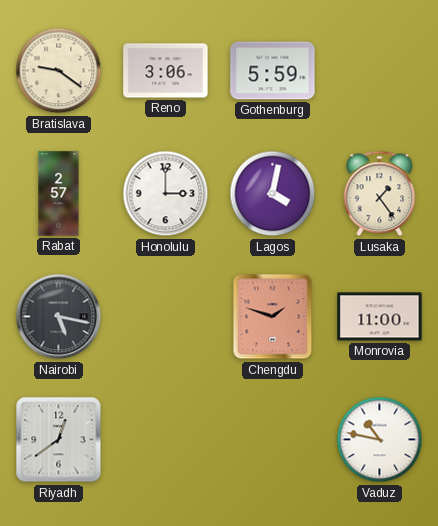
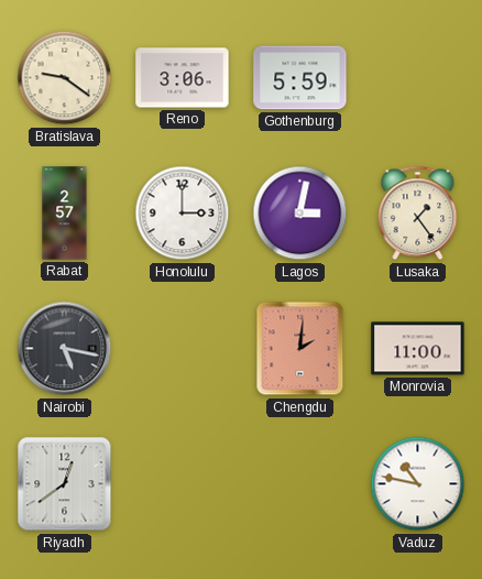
Lagos: 4:02 -> 3:02 (300, 214)
Chengdu: 1:48 -> 2:01 (300, 349)
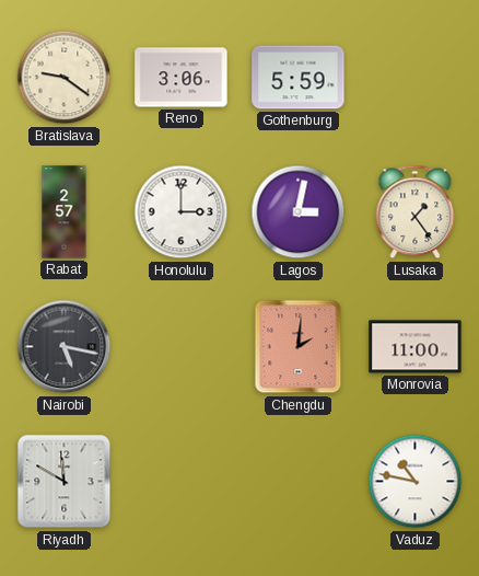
Riyadh: 12:39 -> 11:50 (65, 482)
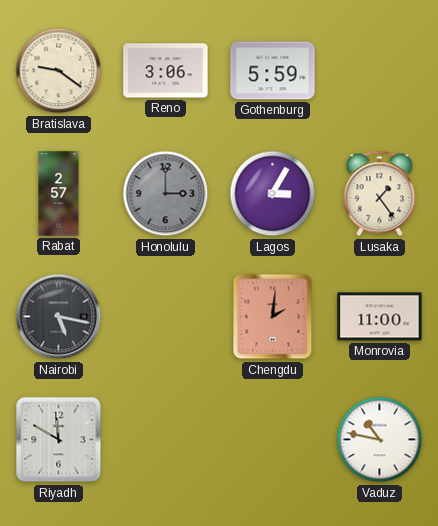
Honolulu dial: white -> grey (166, 194)
Lagos: 3:02 -> 3:05 (273, 194)
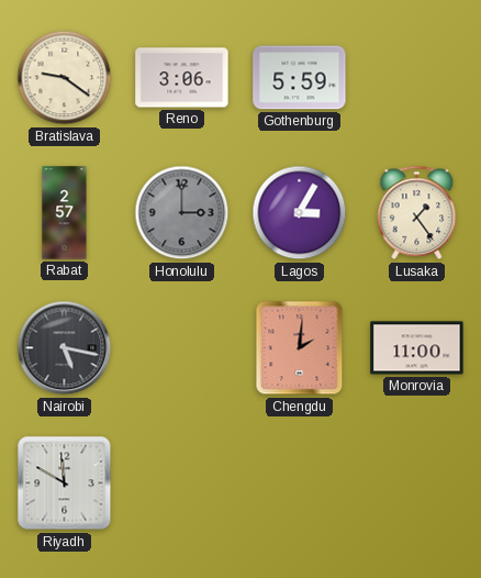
Vaduz: 10:47 -> none (380, 440)
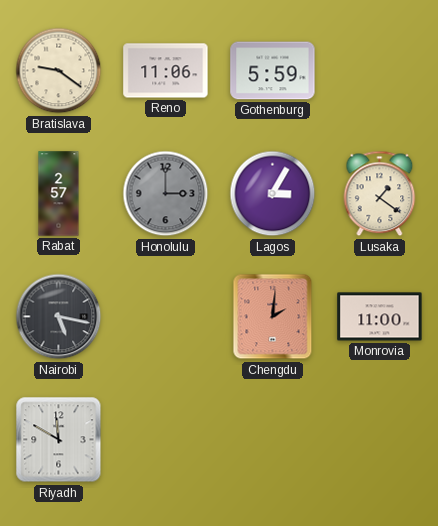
Reno: 3:06 -> 11:06 (166, 71)
Lusaka: 1:24 -> 1:21 (380, 194)
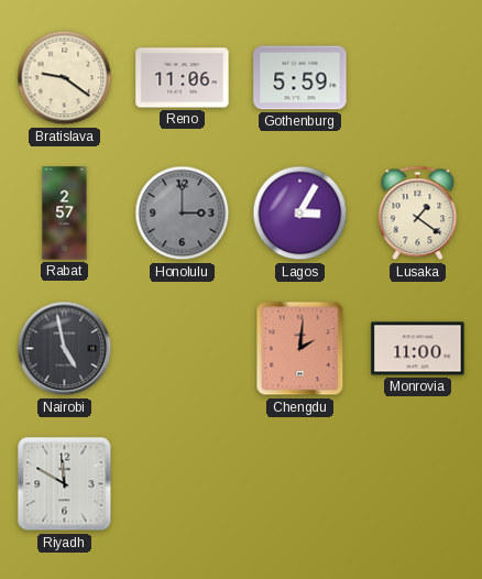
Nairobi: 5:17 -> 4:58 (65, 349)
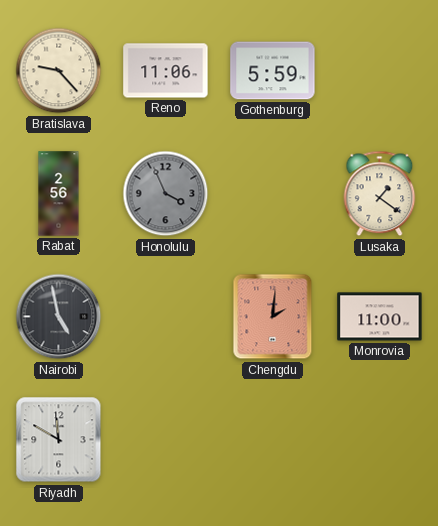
Bratislava: 9:21 -> 9:23 (59, 71)
Rabat: 2:57 -> 2:56 (59, 194)
Honolulu: 3:00 -> 3:56 (166, 194)
Lagos: 3:05 -> none (300, 214)
